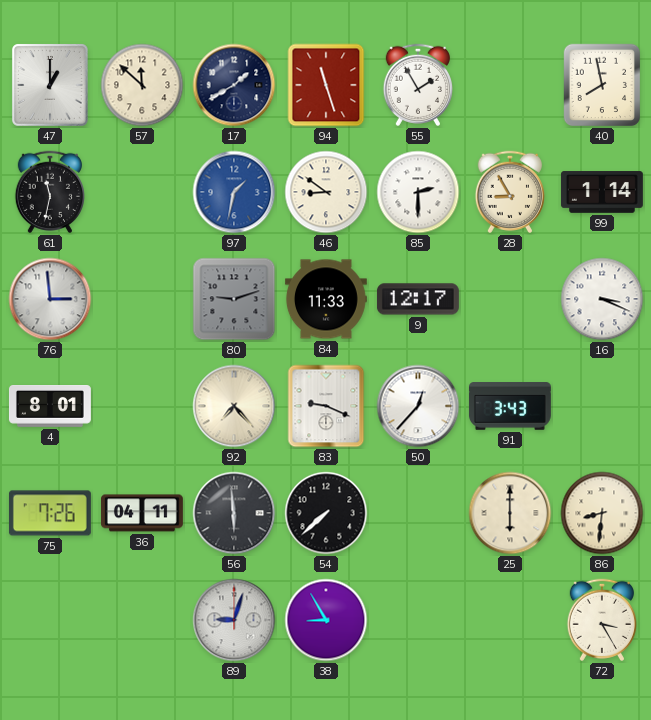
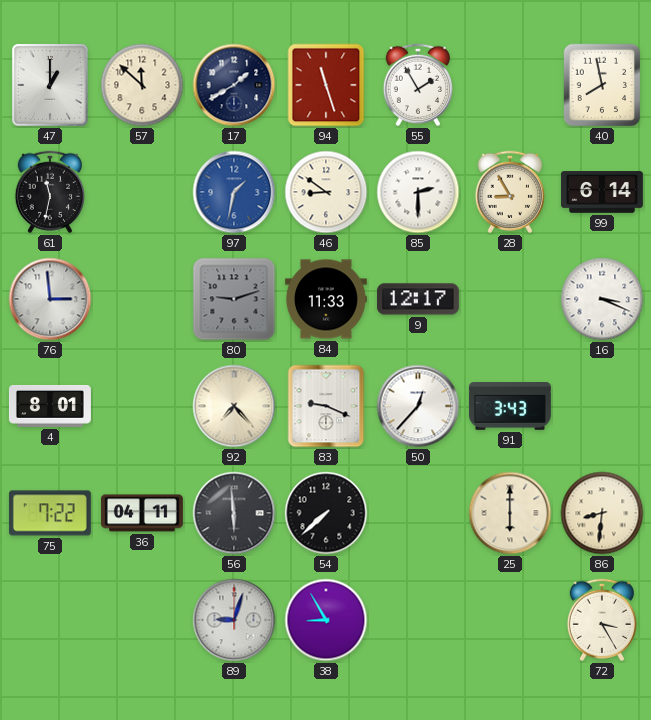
99: 1:14 -> 6:14 (602, 192)
75: 7:26 -> 7:22 (50, 513)
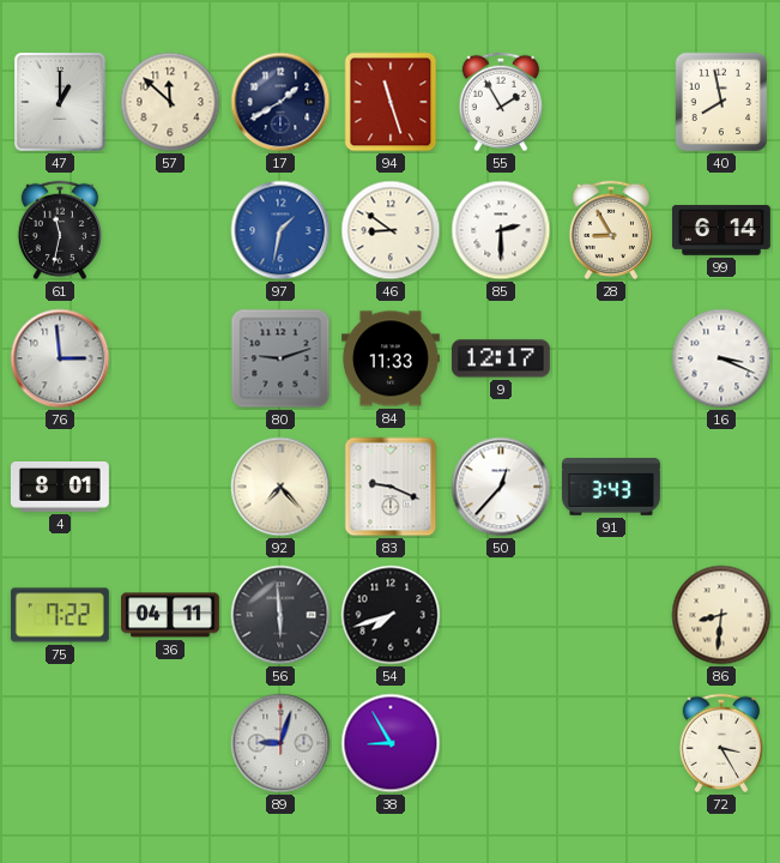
54: 7:38 -> 7:42 (391, 615)
25: 6:00 -> none (510, 513)
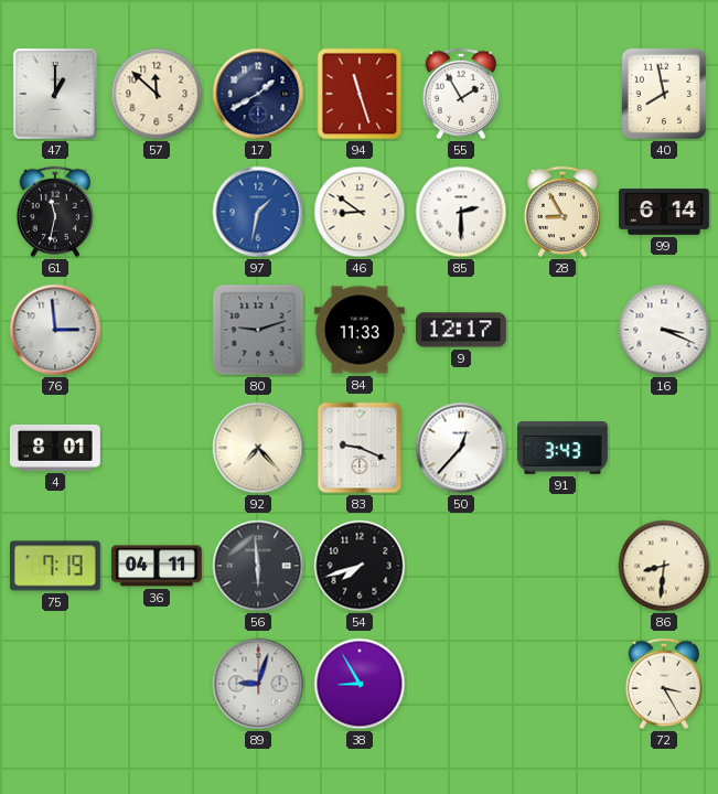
75: 7:22 -> 7:19 (55, 566)
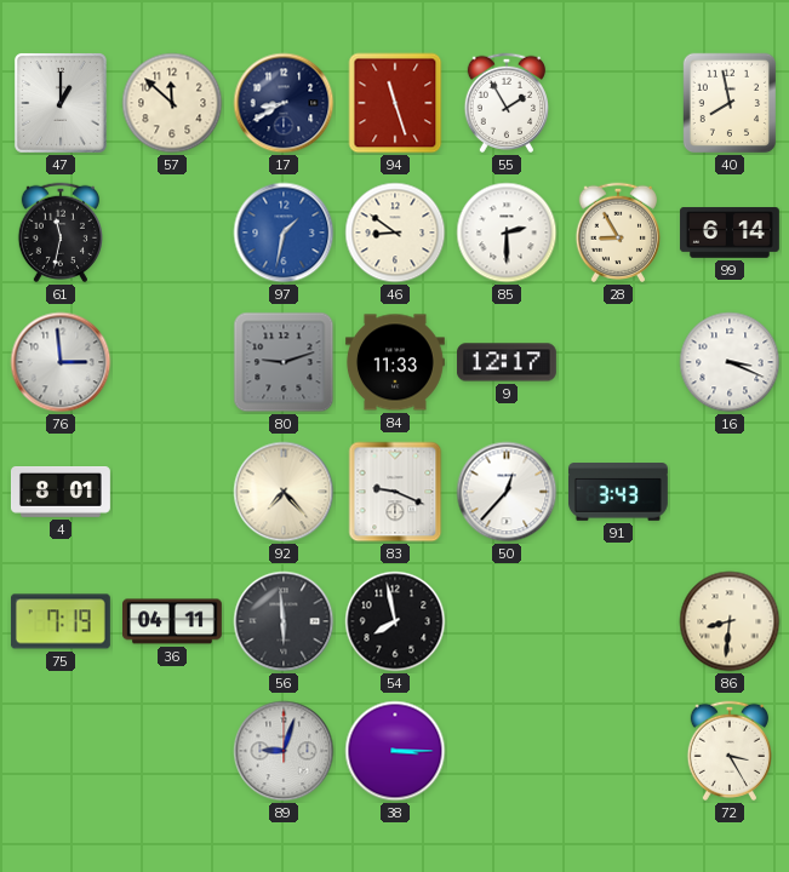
17: 1:40 -> 8:40 (284, 103)
54: 7:42 -> 7:58 (395, 621)
38: 8:55 -> 3:15 (395, 751)
